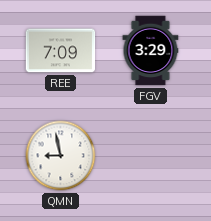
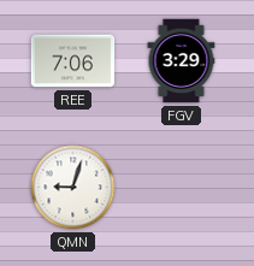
REE: 7:09 -> 7:06 (73, 61)
QMN: 8:58 -> 9:03 (73, 188)
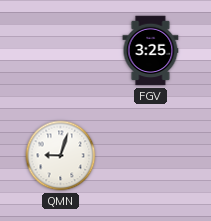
REE: 7:06 -> none (73, 61)
FGV: 3:29 -> 3:25 (151, 51)
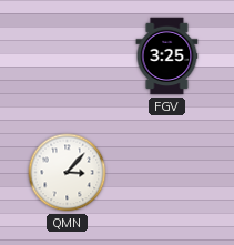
QMN: 9:03 -> 3:07 (68, 173)
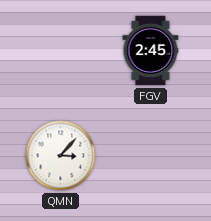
FGV: 3:25 -> 2:45 (151, 51)
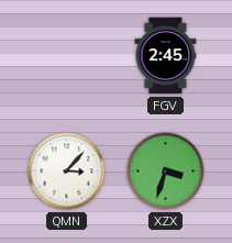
XZX: none -> 3:33 (166, 172)
